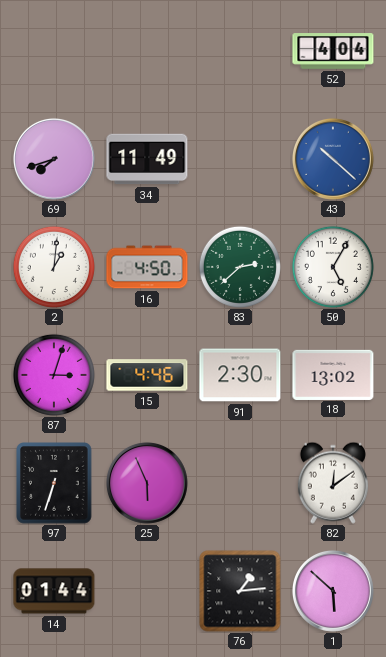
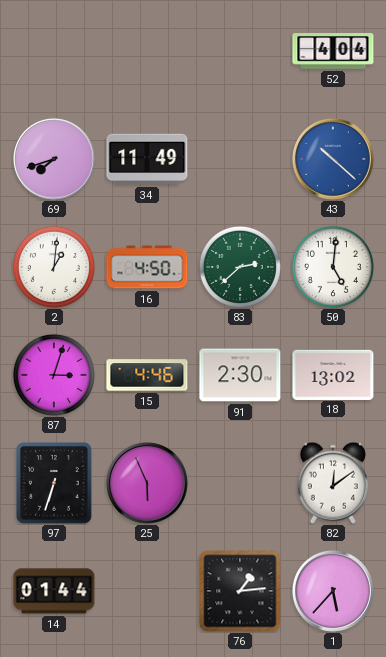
50: 5:05 -> 5:01 (333, 267)
1: 5:52 -> 5:37 (333, 591)
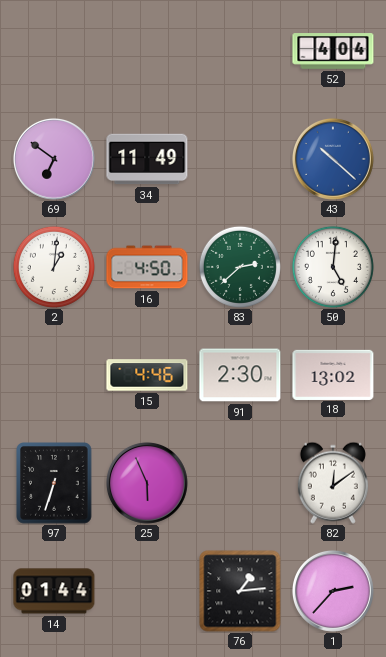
69: 7:42 -> 6:51 (54, 159)
87: 3:03 -> none (54, 375)
1: 5:37 -> 2:37 (333, 591)
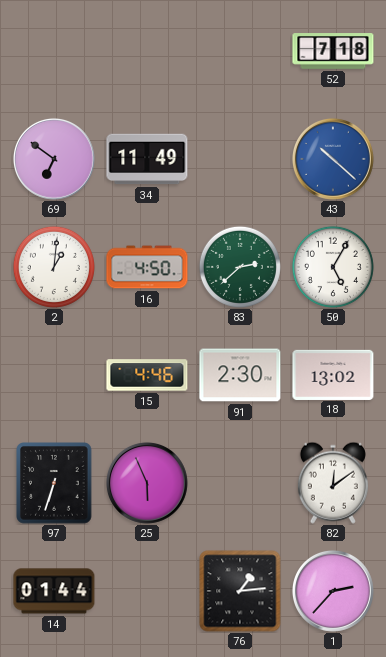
52: 4:04 -> 7:18 (333, 51)
50: 5:01 -> 5:05 (333, 267)
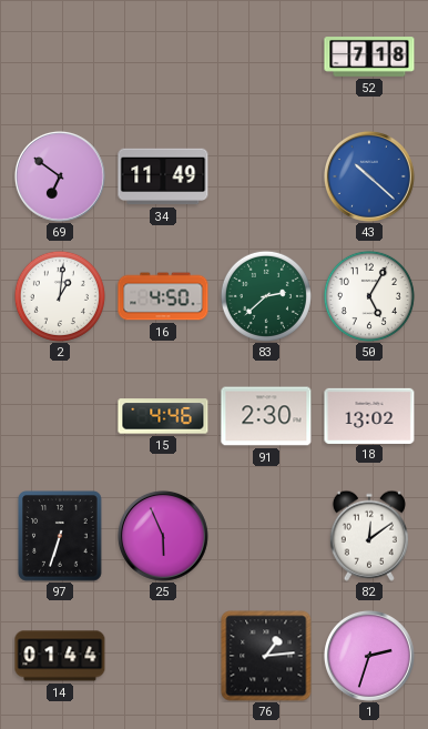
1: 2:37 -> 2:33 (369, 656)
